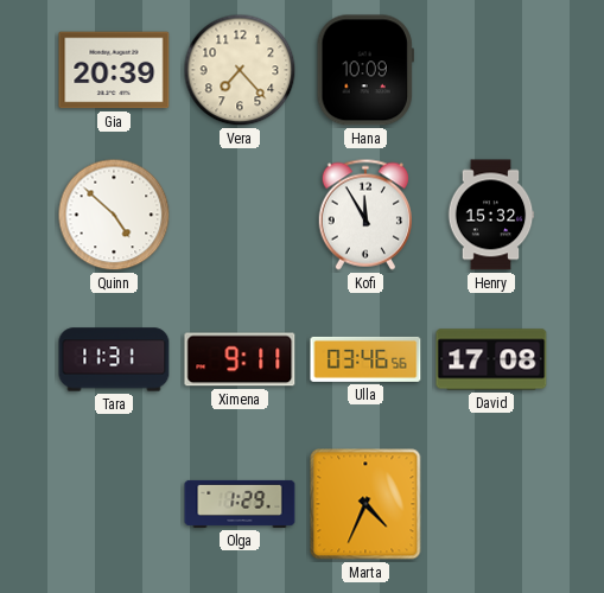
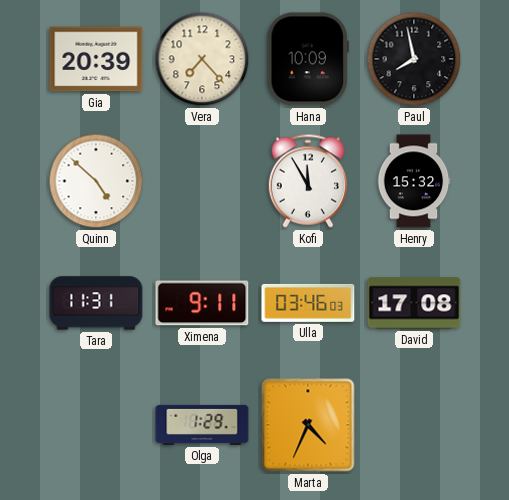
Paul: none -> 7:58 (414, 59)
Ulla: 03:46:56 -> 03:46:03 (308, 303)
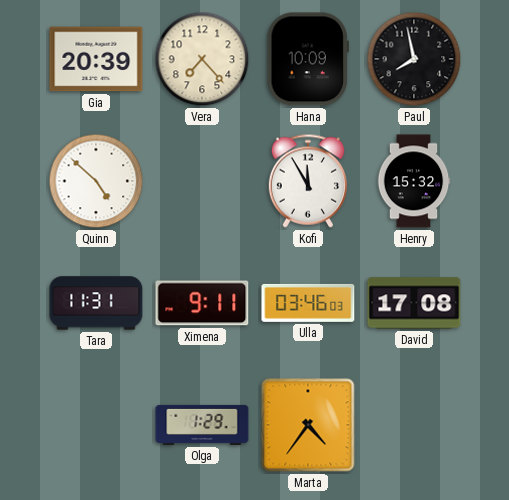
Marta: 4:34 -> 4:36 (308, 425)
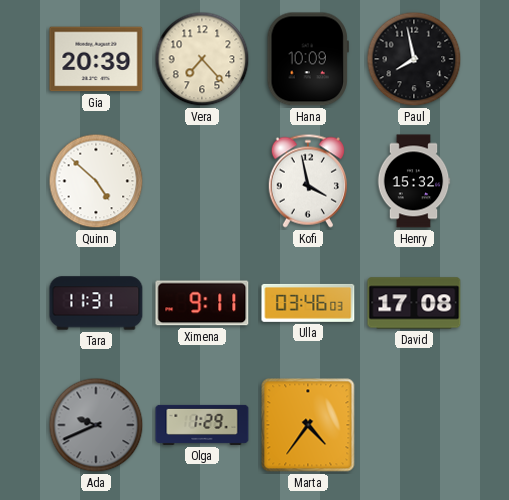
Kofi: 11:55 -> 3:58 (308, 181)
Ada: none -> 9:41 (96, 425)
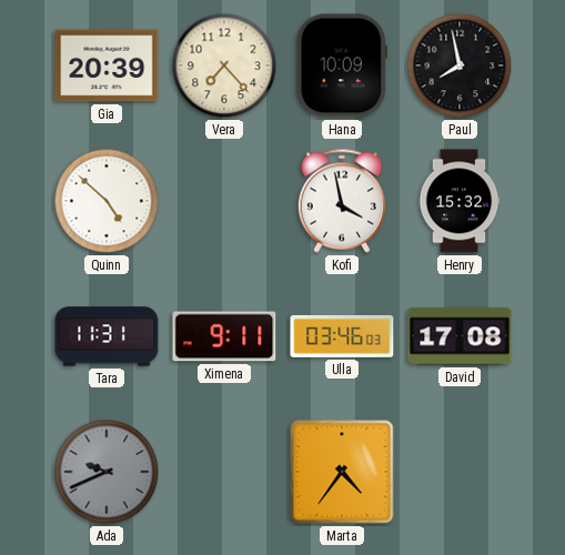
Olga: 1:29 -> none (202, 425)
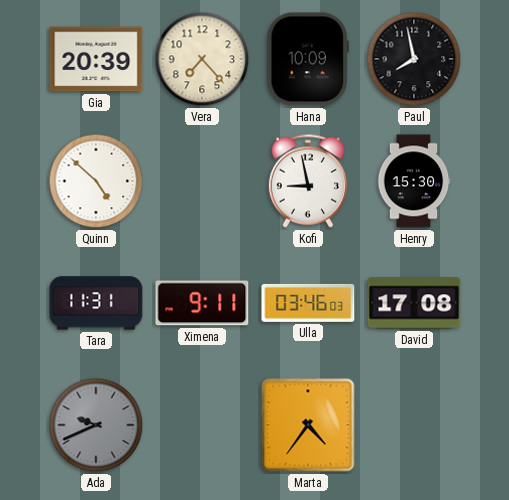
Kofi: 3:58 -> 8:58 (308, 181)
Henry: 15:32 -> 15:30 (414, 181)
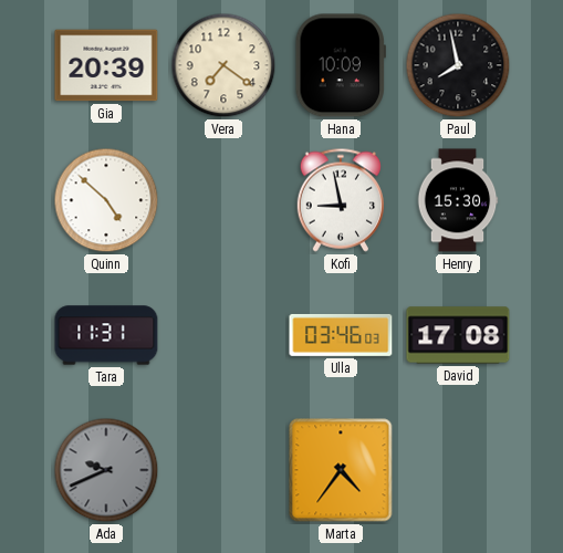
Vera: 7:23 -> 7:21 (223, 65)
Ximena: 9:11 -> none (202, 303)
